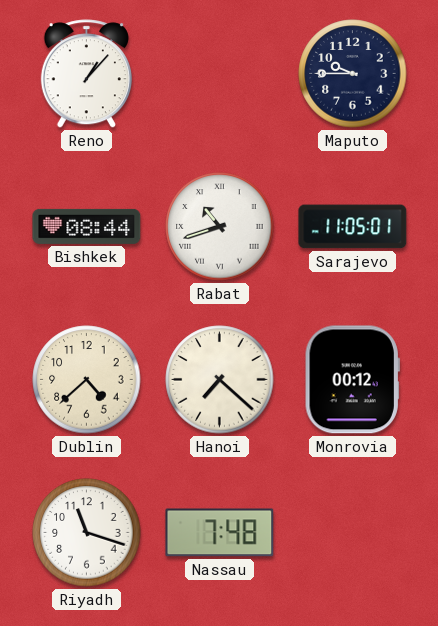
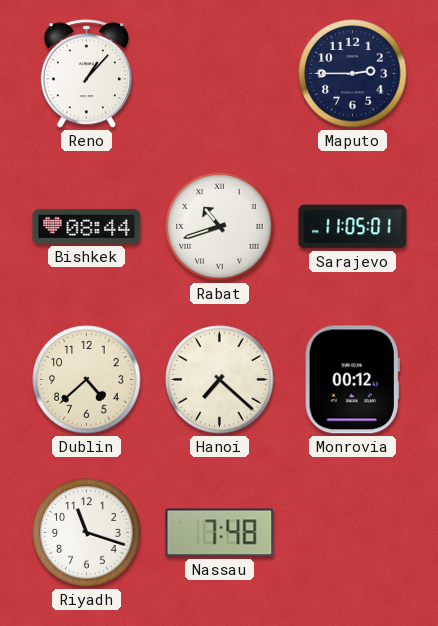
Maputo: 9:45 -> 2:45 (353, 74)
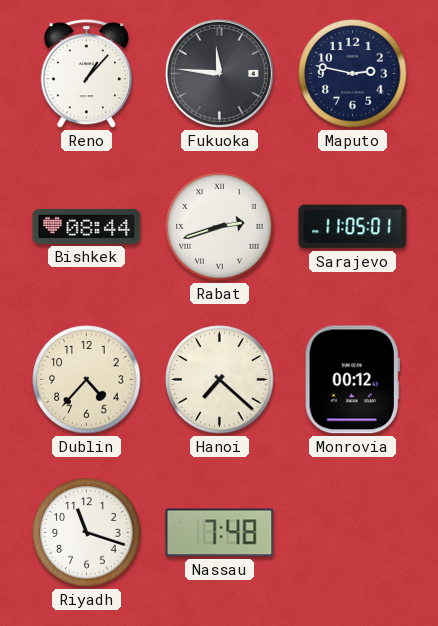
Fukuoka: none -> 11:46 (219, 73)
Maputo: 2:45 -> 2:47 (353, 74)
Rabat: 10:42 -> 2:42 (220, 227)
Dublin: 4:38 -> 4:37 (87, 380)
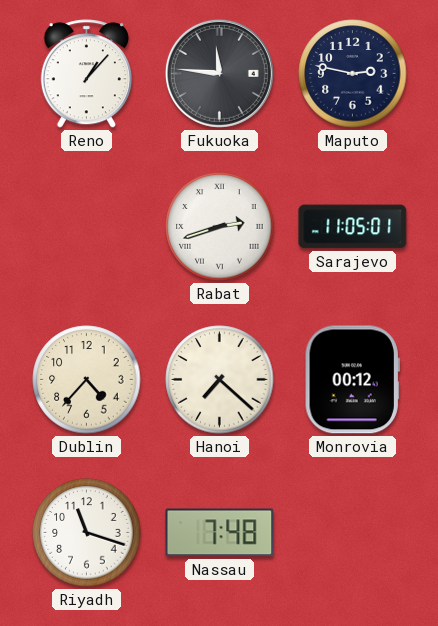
Bishkek: 08:44 -> none (87, 226)
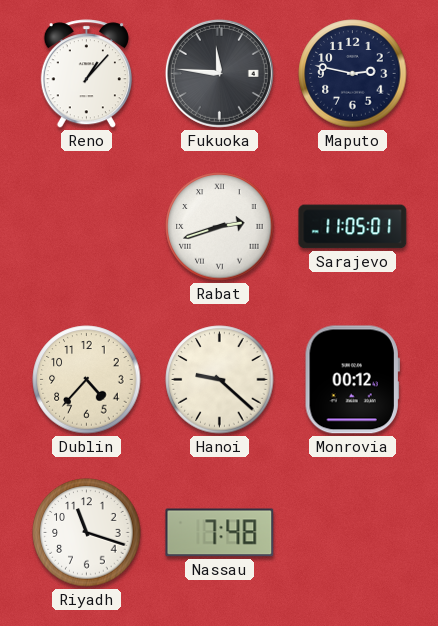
Hanoi: 7:22 -> 9:22 (220, 380)
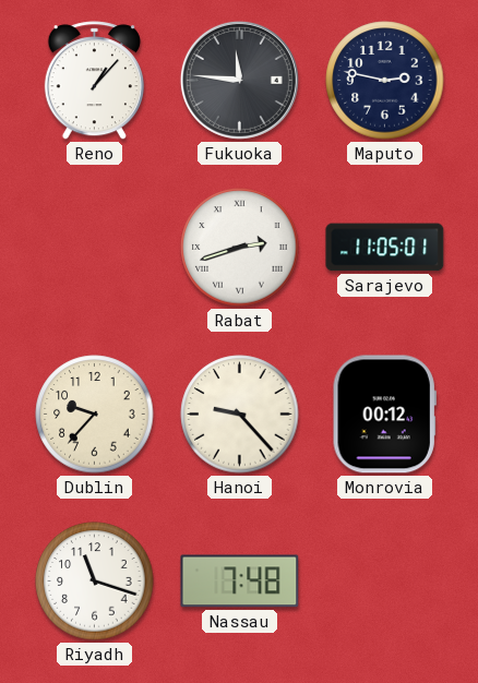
Dublin: 4:37 -> 9:37 (95, 415)
Hanoi: 9:22 -> 9:23 (240, 415)
